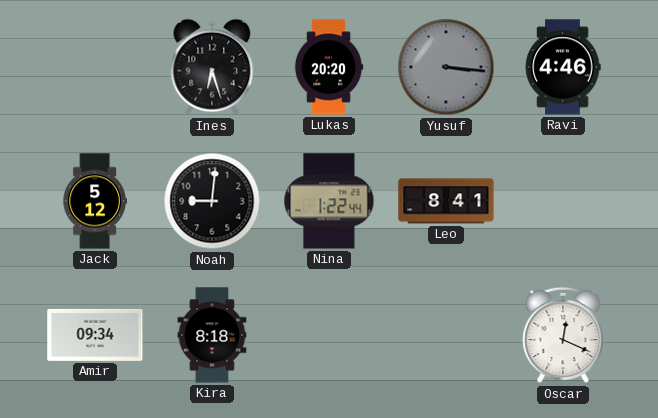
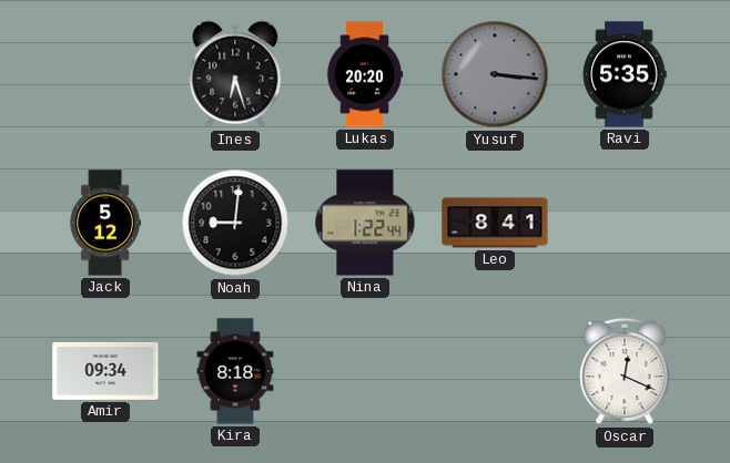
Ravi: 4:46 -> 5:35 (625, 74)
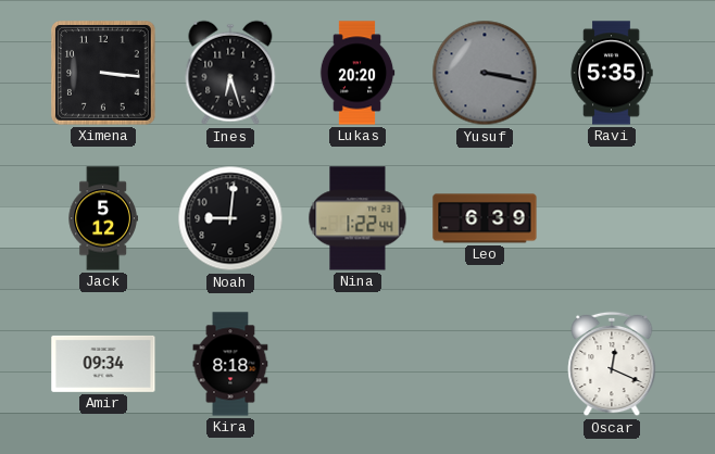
Ximena: none -> 3:16 (104, 74)
Yusuf: 3:16 -> 3:17 (485, 73)
Leo: 8:41 -> 6:39 (485, 218)
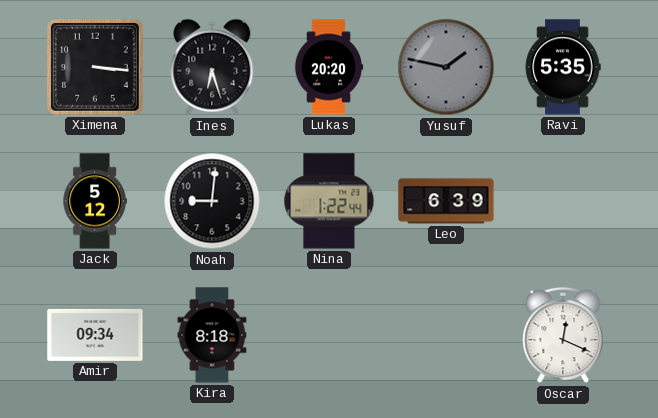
Yusuf: 3:17 -> 1:47 (446, 67)
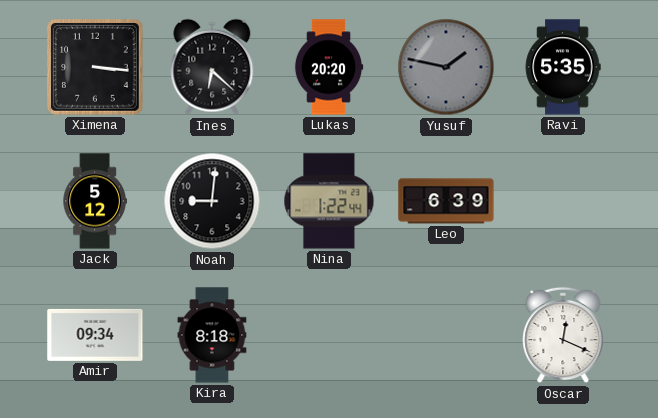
Ines: 6:27 -> 6:22 (212, 67)
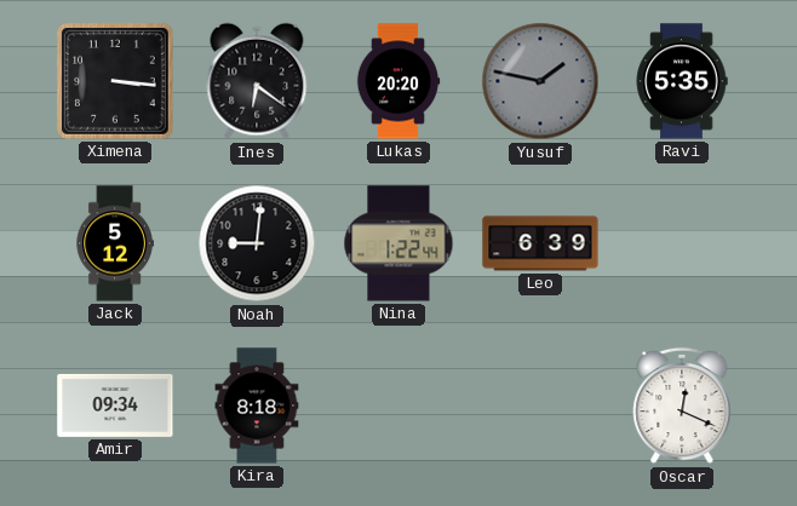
Ines: 6:22 -> 6:21 (257, 81)
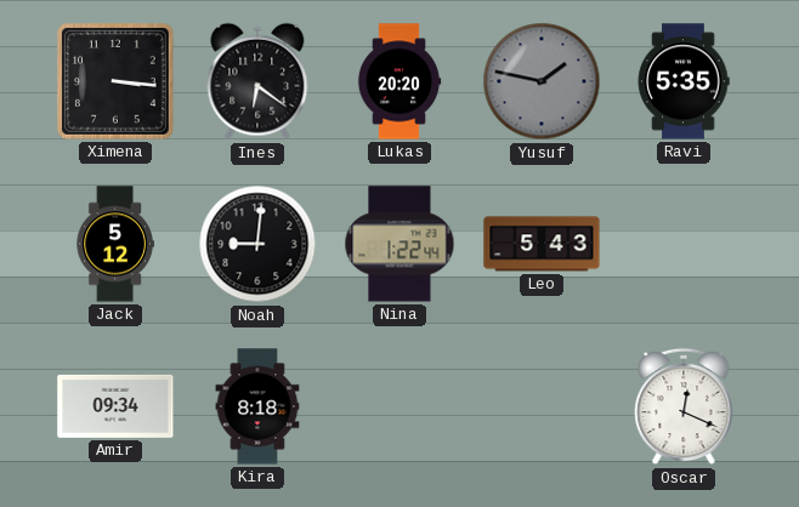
Leo: 6:39 -> 5:43 (542, 244)
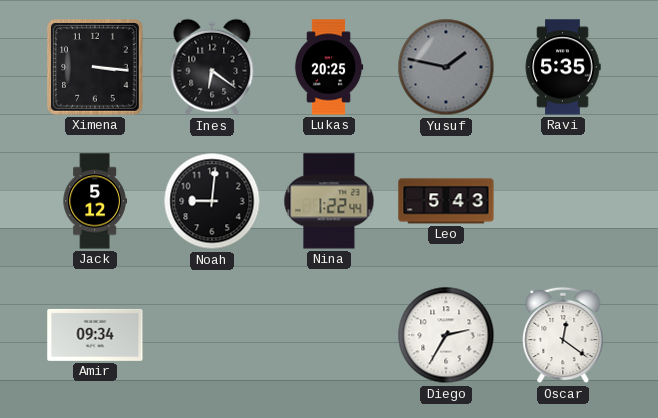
Lukas: 20:20 -> 20:25 (329, 67)
Kira: 8:18 -> none (257, 406)
Diego: none -> 2:35 (446, 335)
Oscar: 12:19 -> 12:21 (563, 335)
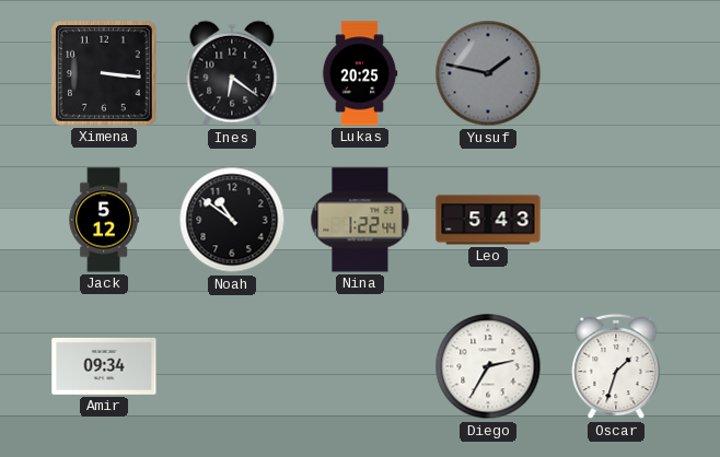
Ravi: 5:35 -> none (563, 67)
Noah: 9:01 -> 10:51 (232, 220)
Oscar: 12:21 -> 1:33 (616, 366)
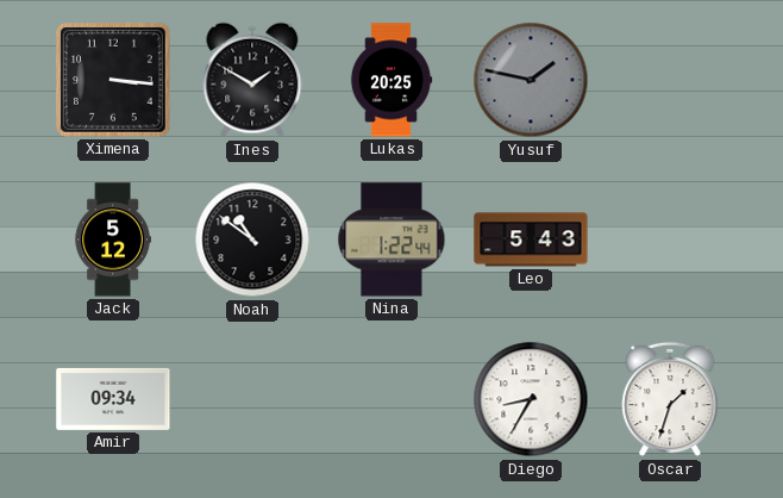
Ines: 6:21 -> 1:50 (252, 80)
Diego: 2:35 -> 8:35 (531, 399)
